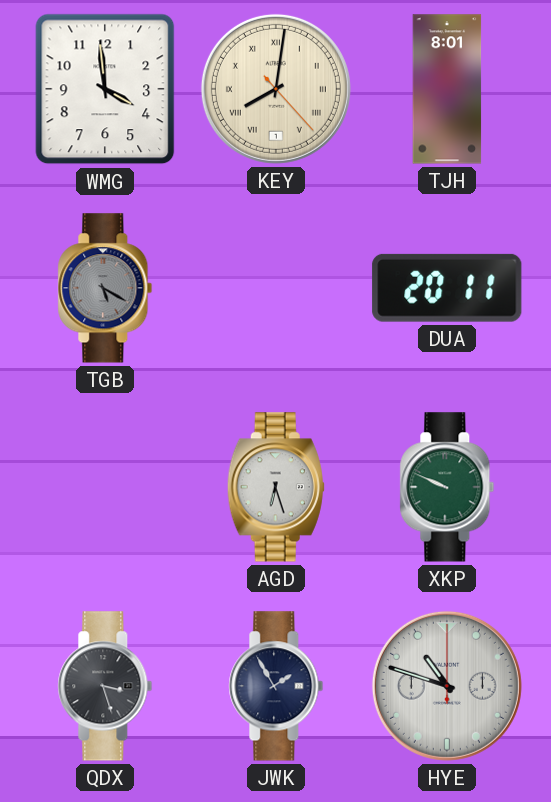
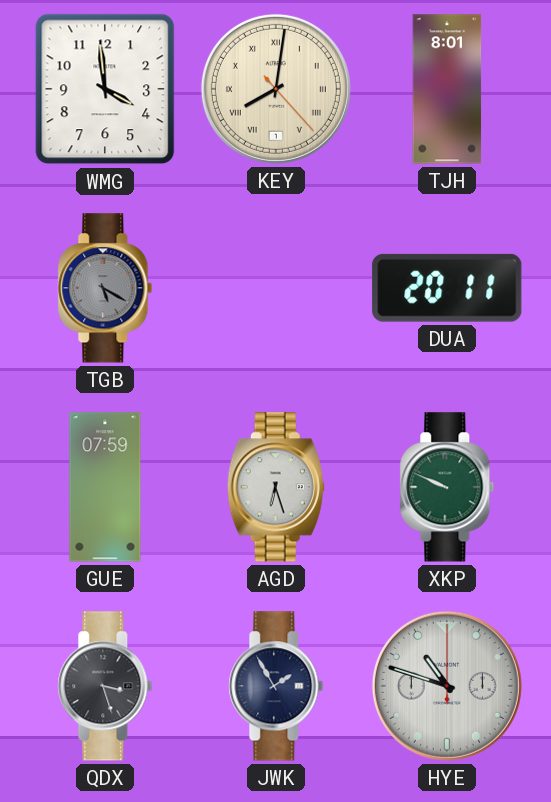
GUE: none -> 07:59 (105, 487)
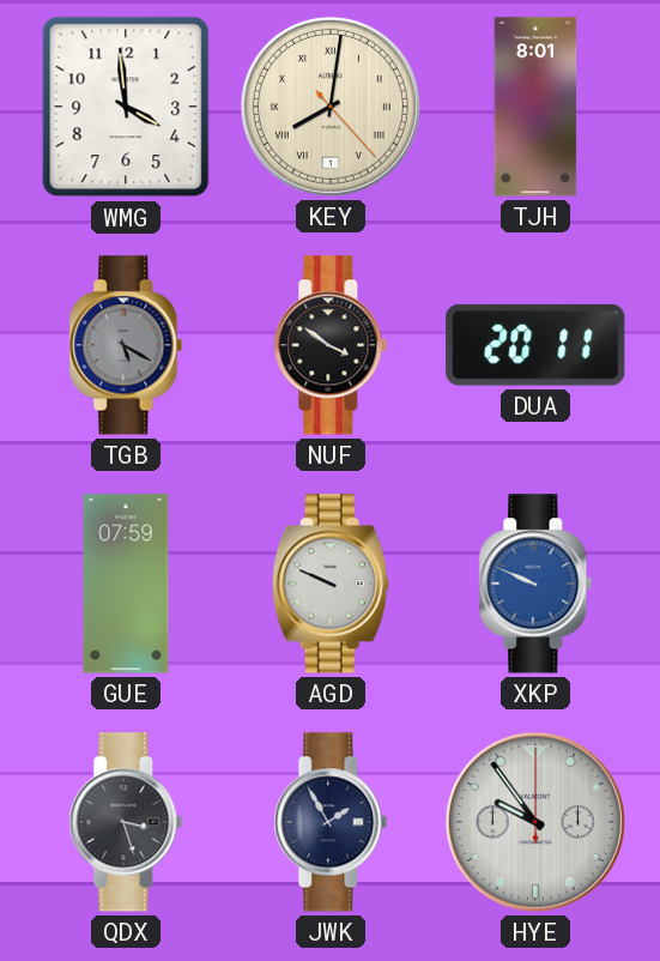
NUF: none -> 3:51 (331, 345)
AGD: 6:27 -> 9:49 (331, 584)
XKP dial: green -> blue (535, 584)
HYE: 10:48 -> 9:54 (535, 822)
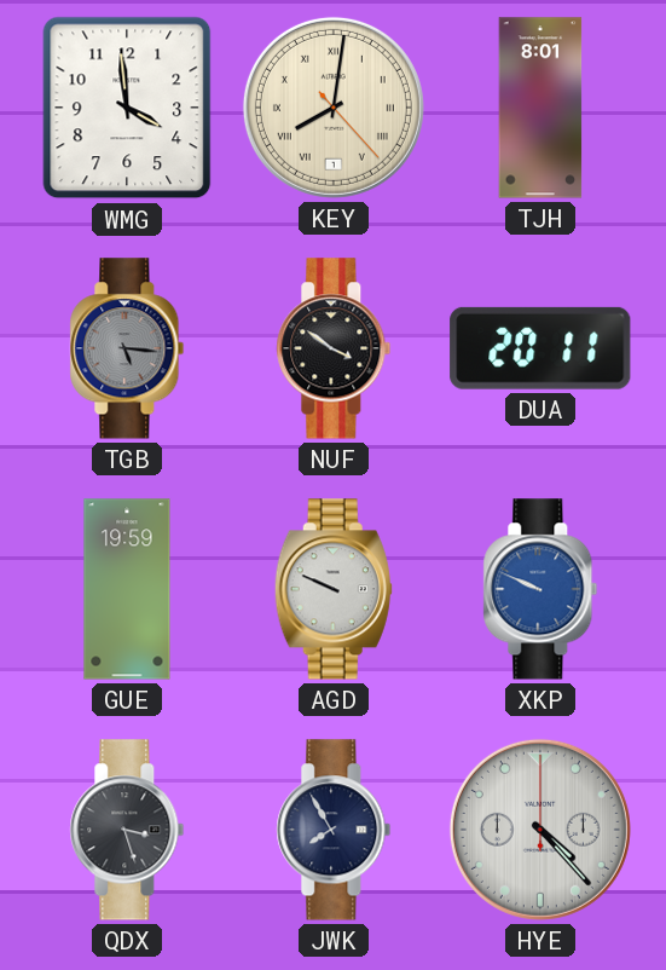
TGB: 5:20 -> 5:16 (127, 348)
GUE: 07:59 -> 19:59 (127, 589)
JWK: 1:55 -> 7:55 (334, 830)
HYE: 9:54 -> 4:23 (540, 830)
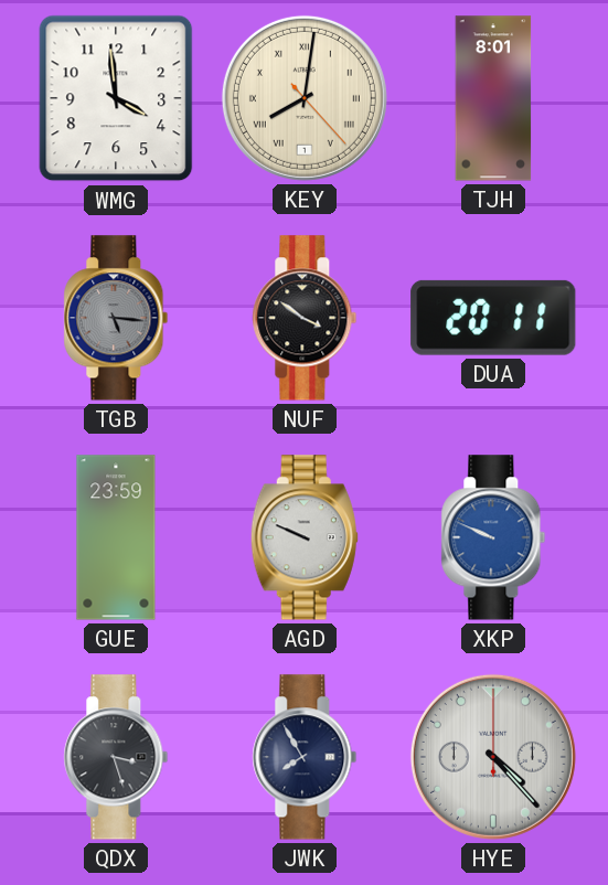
GUE: 19:59 -> 23:59 (116, 537)
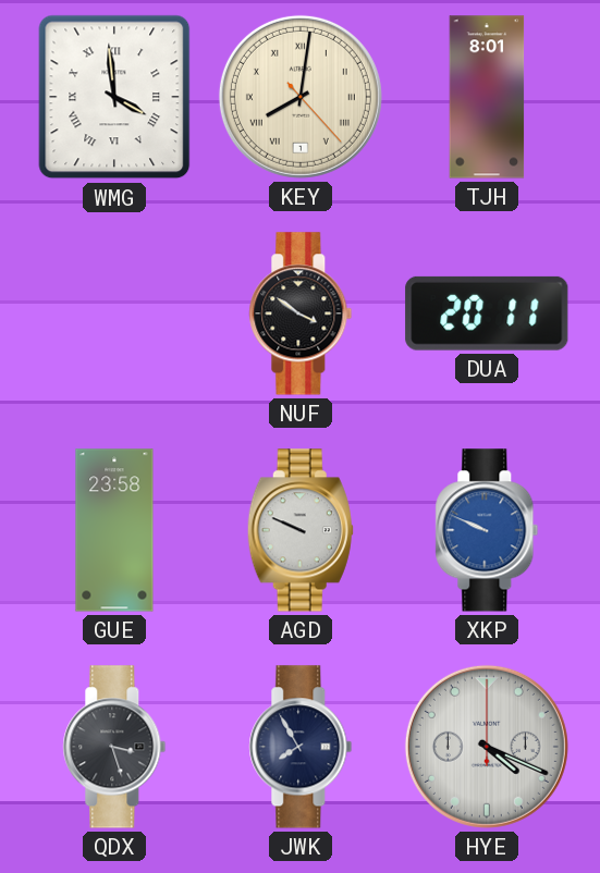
WMG numerals: Arabic -> Roman (114, 97)
TGB: 5:16 -> none (116, 318)
GUE: 23:59 -> 23:58 (114, 530)
HYE: 4:23 -> 4:19 (487, 747)
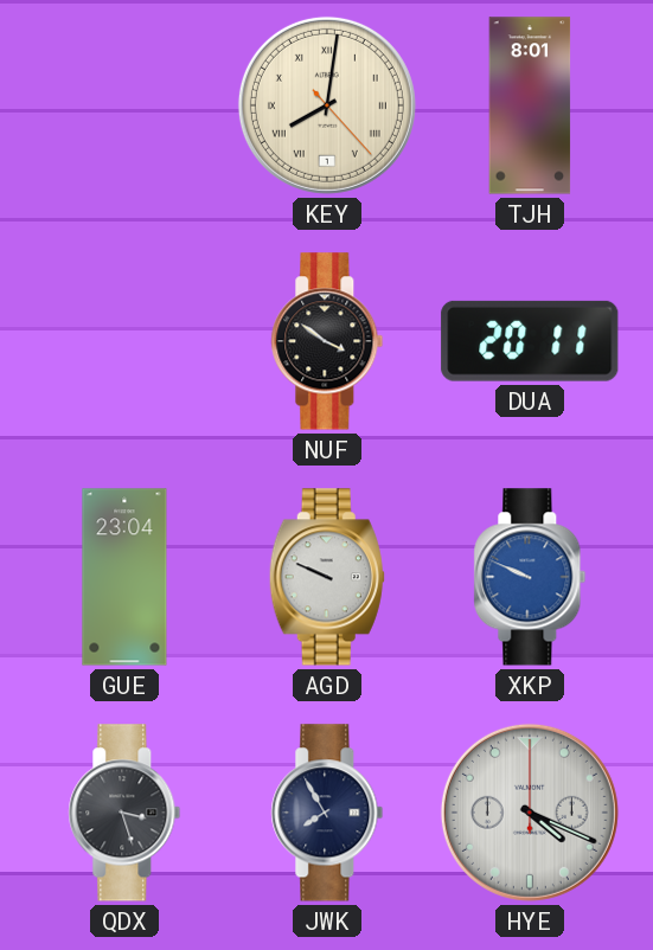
WMG: 3:59 -> none (114, 97)
GUE: 23:58 -> 23:04 (124, 577)
